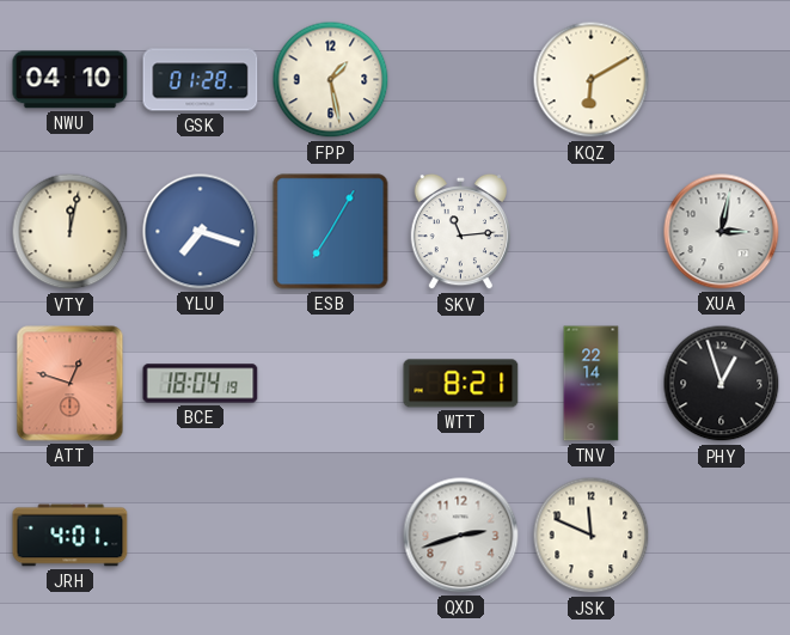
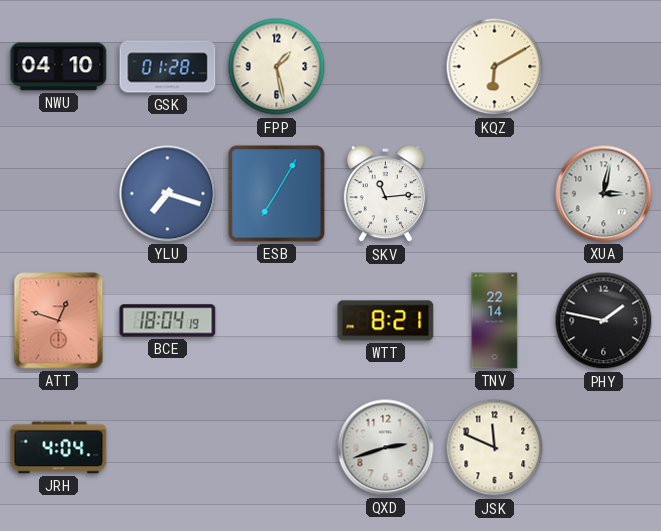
VTY: 12:02 -> none (71, 232)
PHY: 12:57 -> 1:47 (604, 321)
JRH: 4:01 -> 4:04 (59, 448)
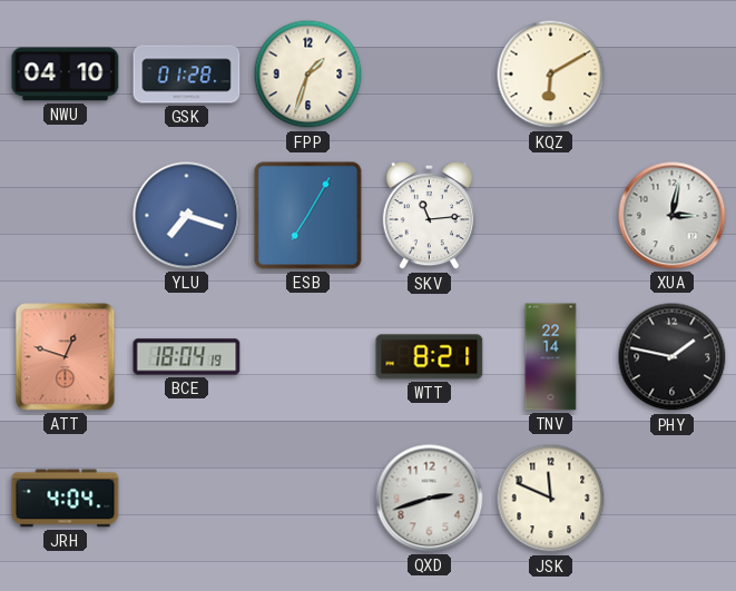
FPP: 1:28 -> 1:33 (308, 75)
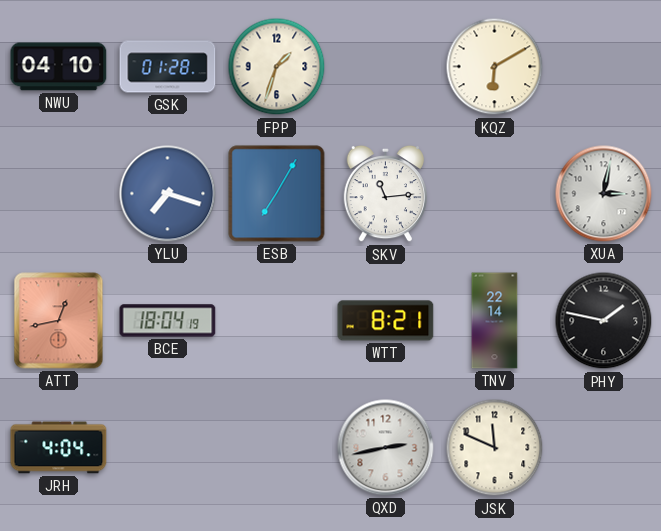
ATT: 12:48 -> 12:43 (59, 321)
QXD: 2:42 -> 2:43 (386, 448)
